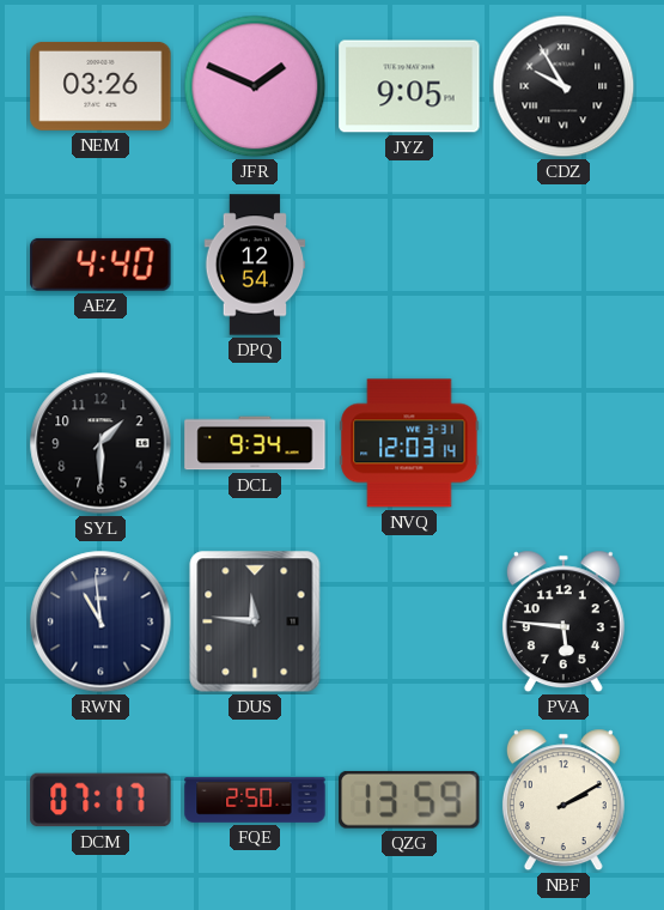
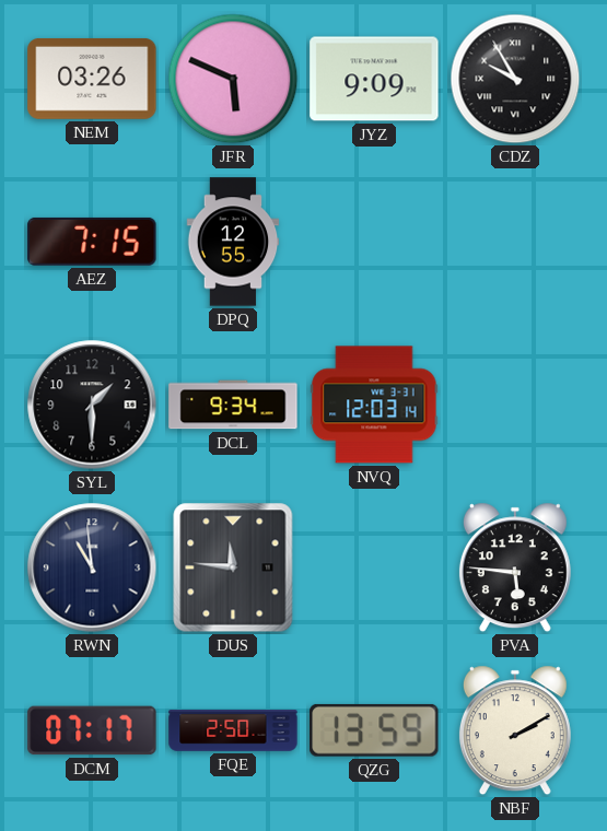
JFR: 1:49 -> 5:49 (233, 79)
JYZ: 9:05 -> 9:09 (374, 79)
AEZ: 4:40 -> 7:15 (92, 242)
DPQ: 12:54 -> 12:55 (233, 242)
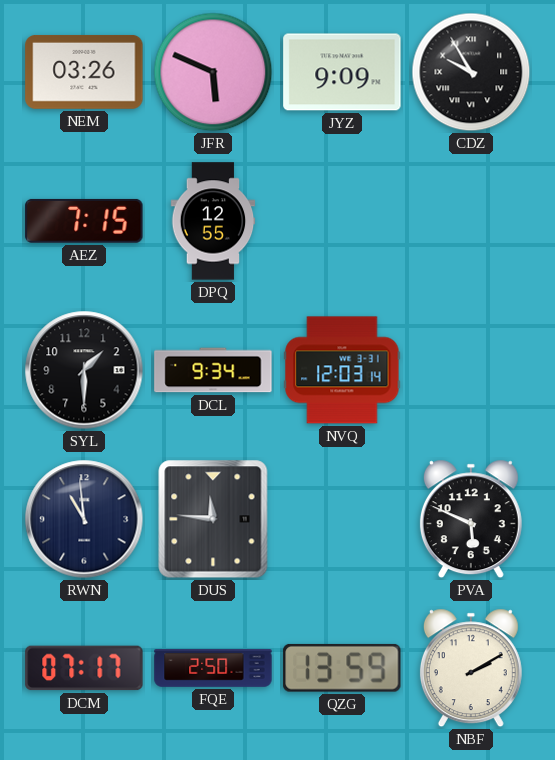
PVA: 5:46 -> 5:49 (471, 519)
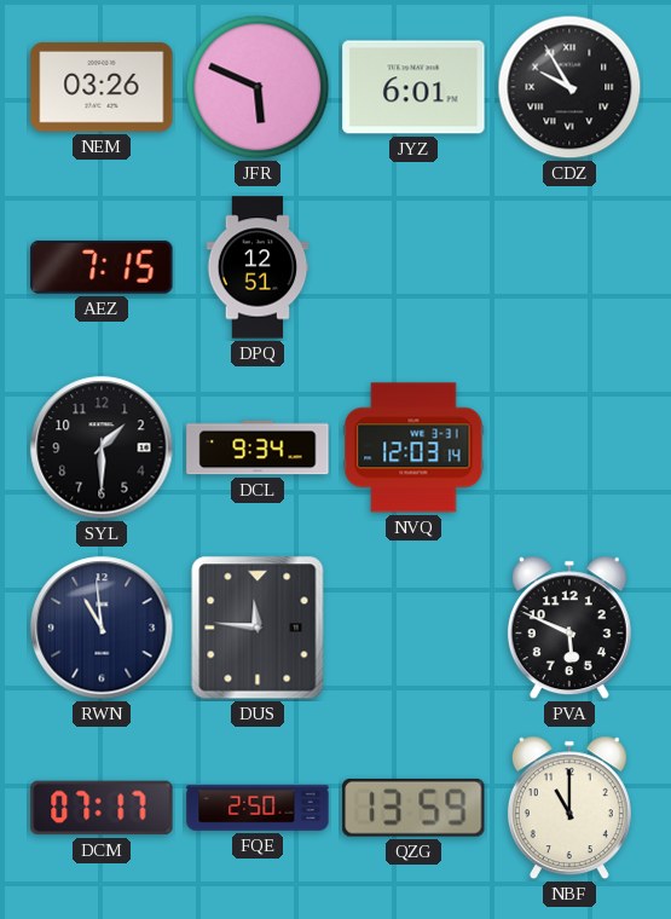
JYZ: 9:09 -> 6:01 (413, 87)
DPQ: 12:55 -> 12:51 (258, 267)
NBF: 2:10 -> 11:00 (569, 808)
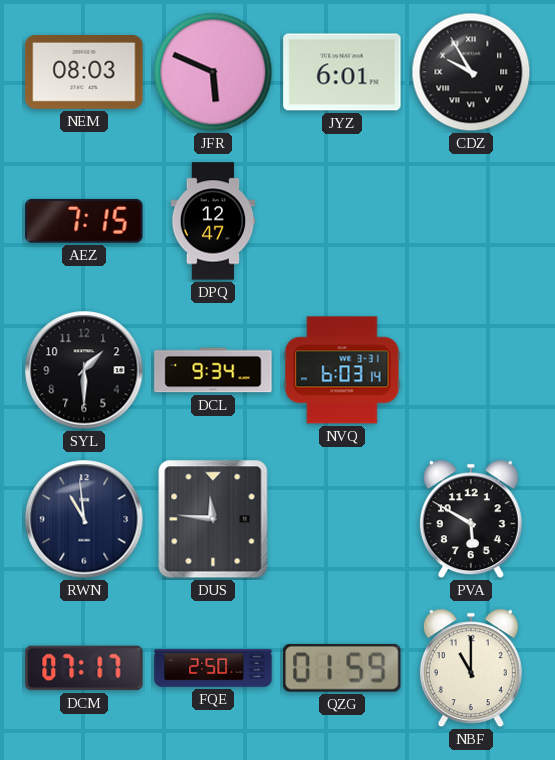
NEM: 03:26 -> 08:03 (84, 72)
DPQ: 12:51 -> 12:47 (213, 221)
NVQ: 12:03 -> 6:03 (342, 370)
PVA: 5:49 -> 5:50 (471, 519)
QZG: 13:59 -> 01:59 (342, 668)
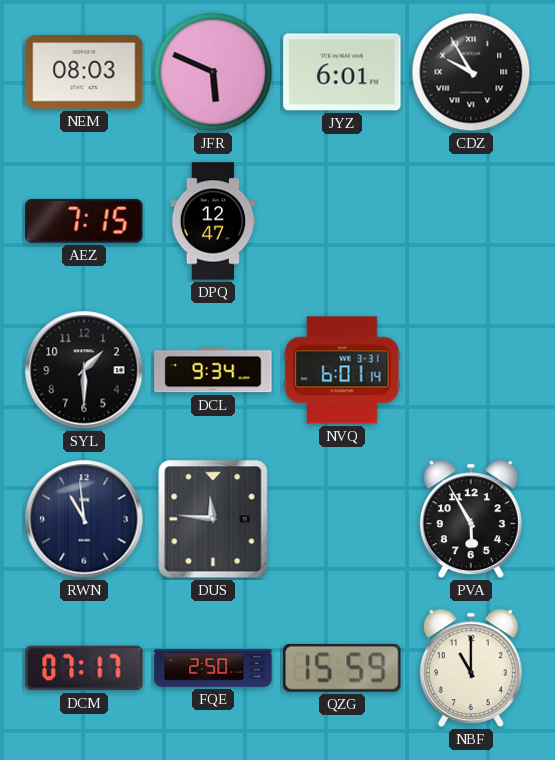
NVQ: 6:03 -> 6:01 (342, 370)
PVA: 5:50 -> 5:55 (471, 519)
QZG: 01:59 -> 15:59 (342, 668)
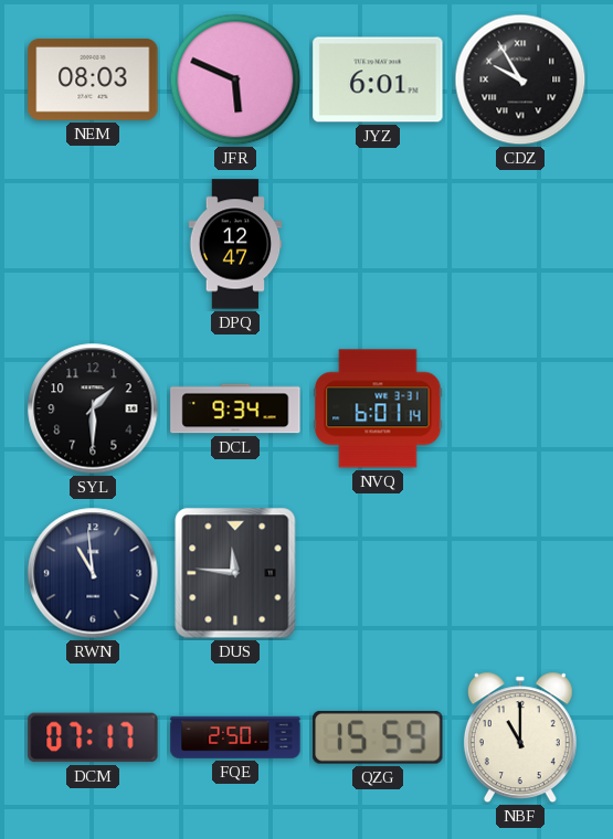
AEZ: 7:15 -> none (84, 221)
PVA: 5:55 -> none (471, 519)
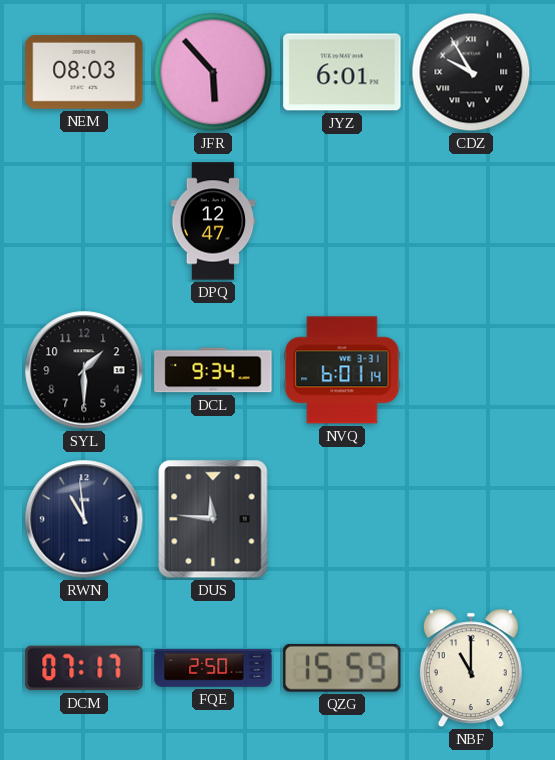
JFR: 5:49 -> 5:53 (213, 72)
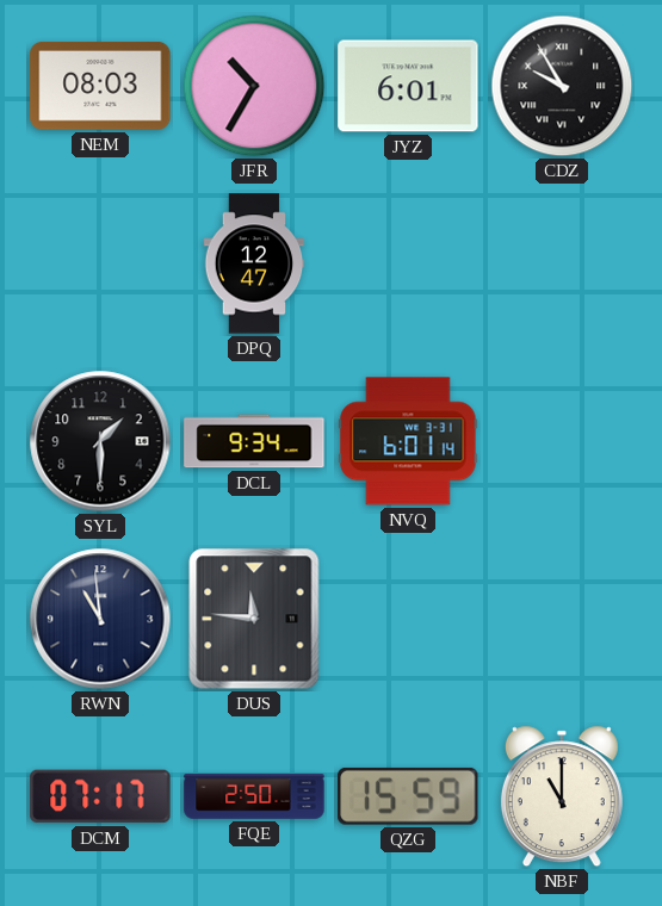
JFR: 5:53 -> 10:35 (254, 86)
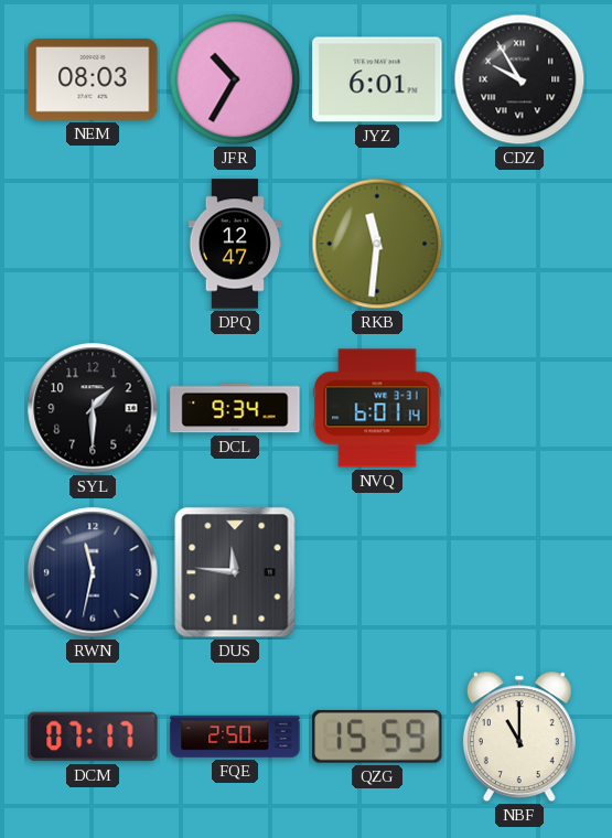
RKB: none -> 11:31 (377, 244)
RWN: 10:59 -> 11:32 (93, 572)
